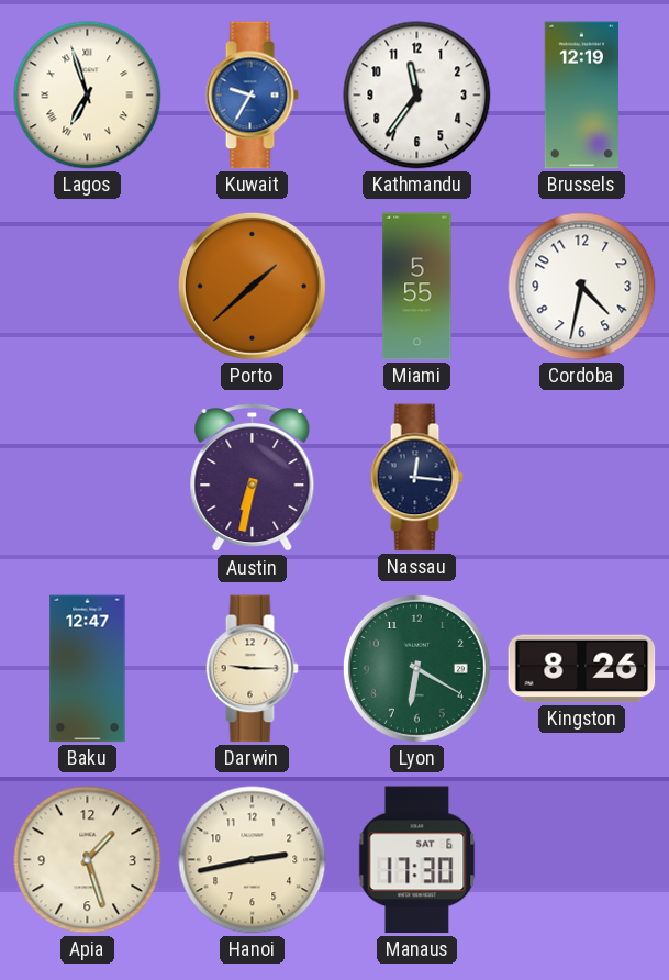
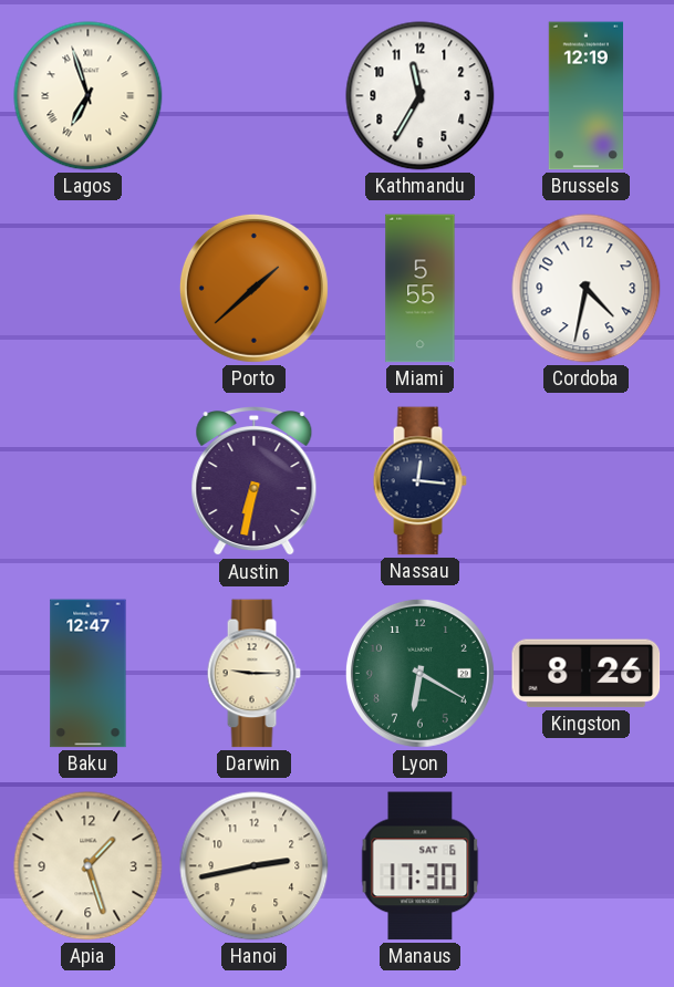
Kuwait: 9:35 -> none (252, 96)
Kathmandu: 11:36 -> 11:35 (421, 96)
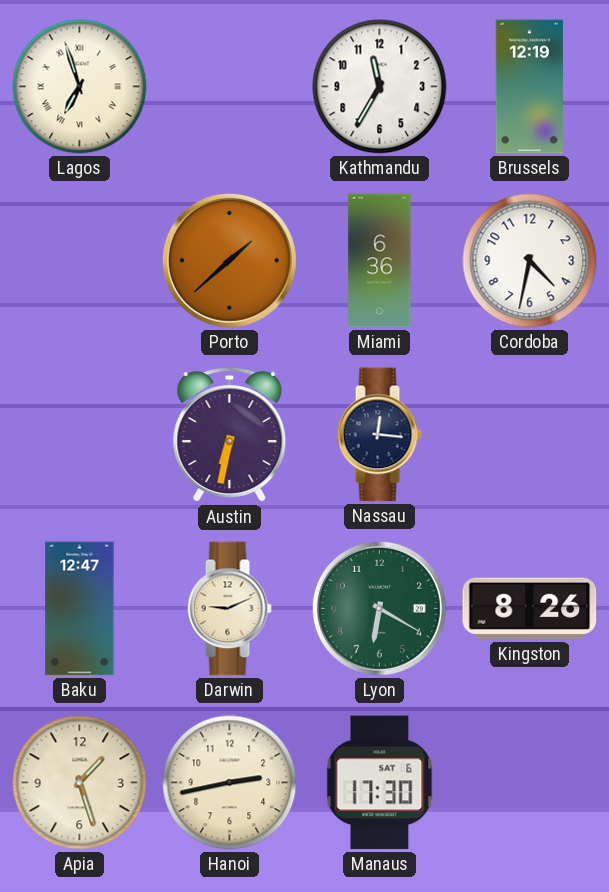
Miami: 5:55 -> 6:36 (380, 261)
Darwin: 9:15 -> 9:11 (229, 609)
